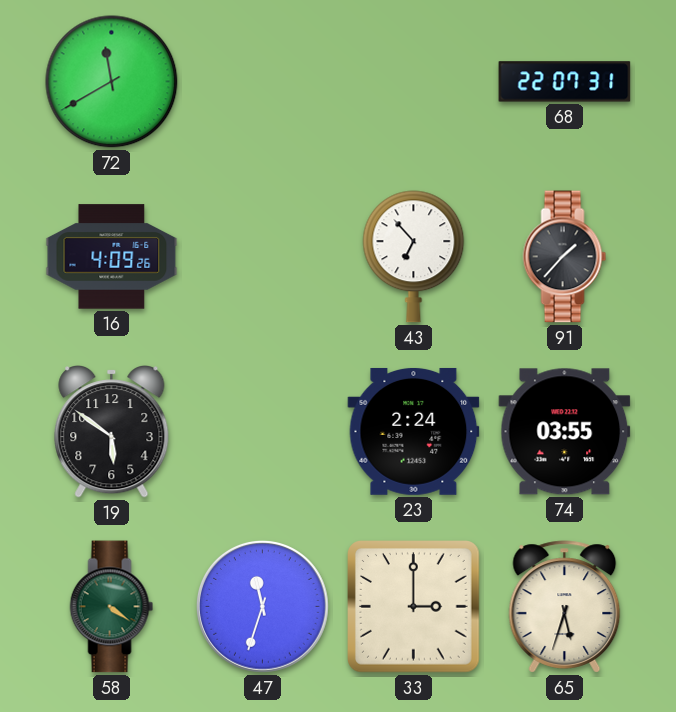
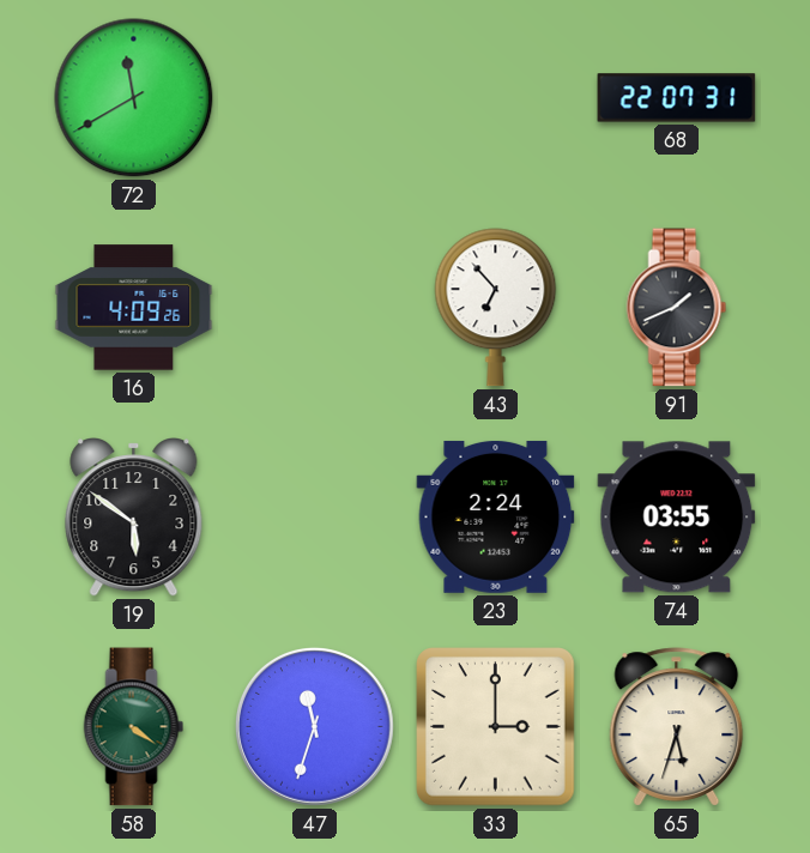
91: 1:37 -> 1:41 (677, 308)
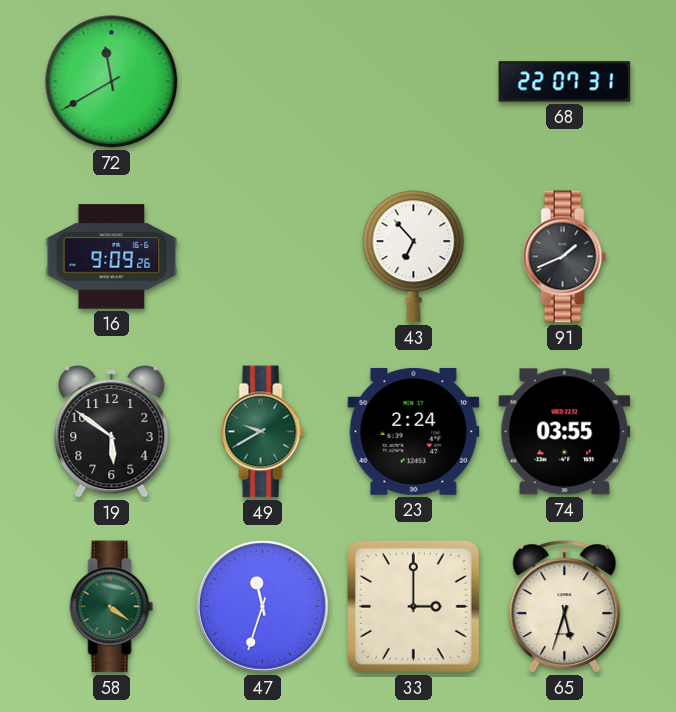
16: 4:09 -> 9:09 (112, 257)
49: none -> 9:40 (263, 432)
